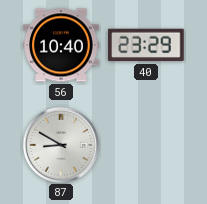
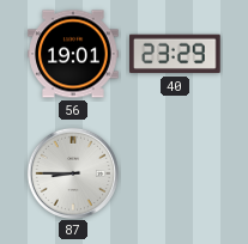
56: 10:40 -> 19:01 (73, 54)
87: 8:50 -> 8:45 (72, 172)
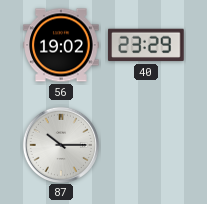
56: 19:01 -> 19:02 (61, 45)
87: 8:45 -> 10:15 (60, 144)
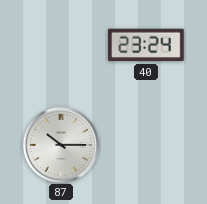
56: 19:02 -> none (61, 45)
40: 23:29 -> 23:24 (147, 45)
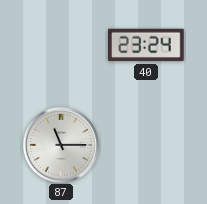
87: 10:15 -> 11:15 (60, 144)
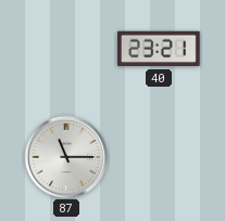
40: 23:24 -> 23:21 (160, 49)
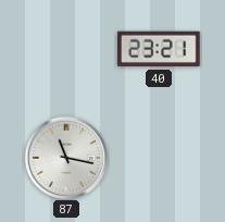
87: 11:15 -> 11:17 (65, 157)
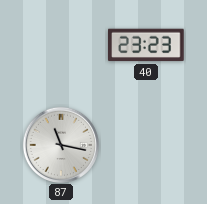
40: 23:21 -> 23:23 (147, 45)
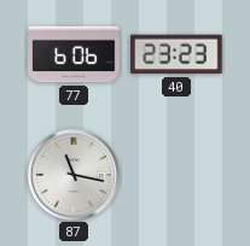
77: none -> 6:06 (74, 54)
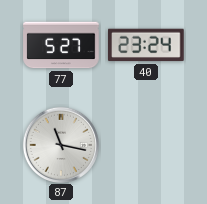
77: 6:06 -> 5:27 (61, 45)
40: 23:23 -> 23:24 (147, 45)
